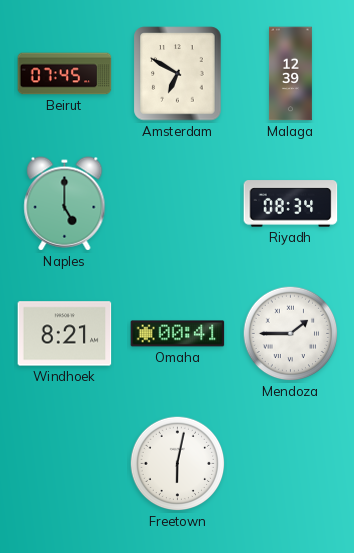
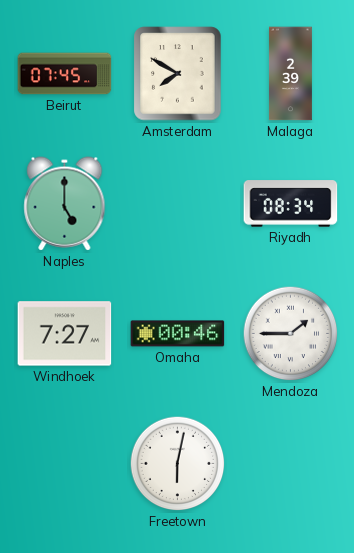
Amsterdam: 6:50 -> 7:50 (178, 74)
Malaga: 12:39 -> 2:39 (290, 74)
Windhoek: 8:21 -> 7:27 (65, 334)
Omaha: 00:41 -> 00:46 (178, 334)
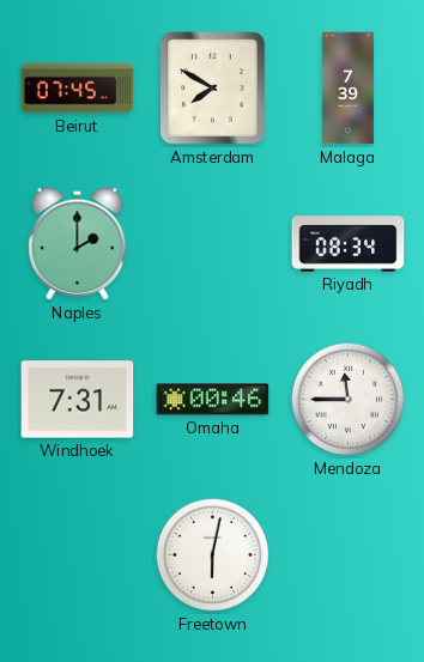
Malaga: 2:39 -> 7:39 (347, 89)
Naples: 5:00 -> 2:00 (78, 244)
Windhoek: 7:27 -> 7:31 (78, 400)
Mendoza: 1:45 -> 11:45 (349, 400)
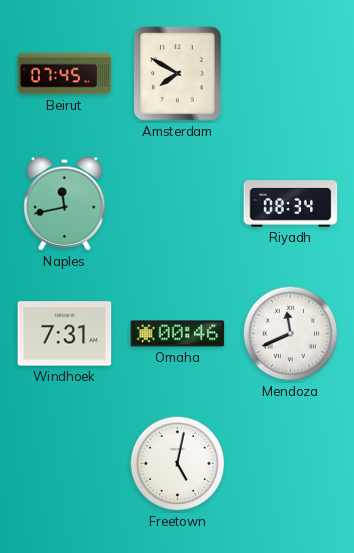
Malaga: 7:39 -> none (347, 89)
Naples: 2:00 -> 11:43 (65, 204)
Mendoza: 11:45 -> 11:41 (291, 334)
Freetown: 6:02 -> 5:02 (178, 464)
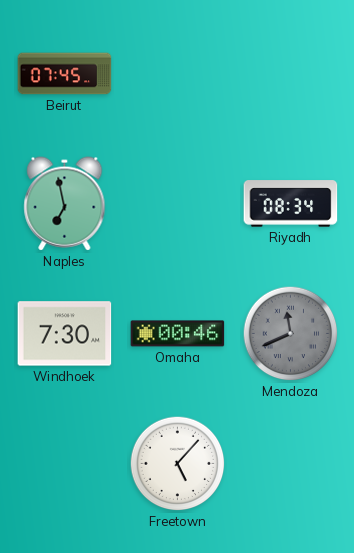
Amsterdam: 7:50 -> none (178, 74)
Naples: 11:43 -> 6:58 (65, 204)
Windhoek: 7:31 -> 7:30 (65, 334)
Mendoza dial: white -> grey (291, 334)
Freetown: 5:02 -> 5:07 (178, 464)
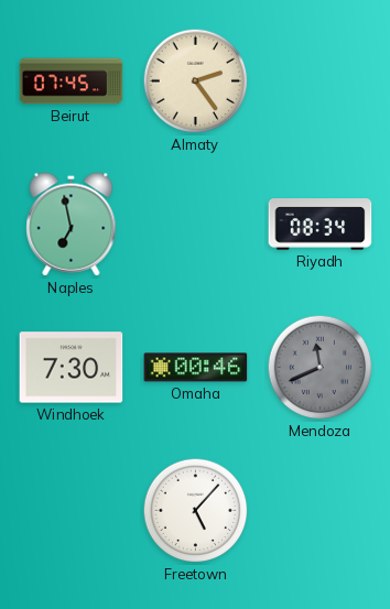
Almaty: none -> 2:24 (196, 81)
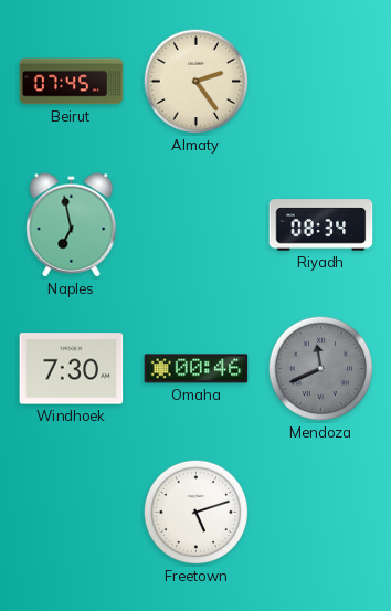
Freetown: 5:07 -> 5:12 (197, 513)
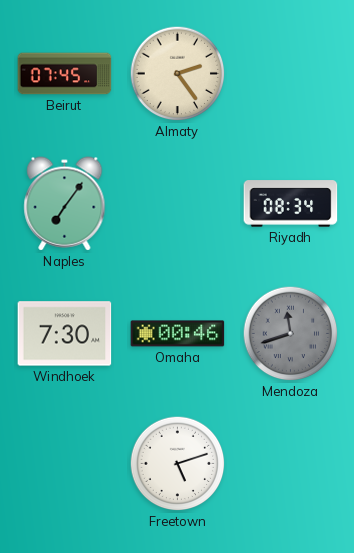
Naples: 6:58 -> 7:06 (65, 204)
Mendoza: 11:41 -> 11:42 (291, 334)
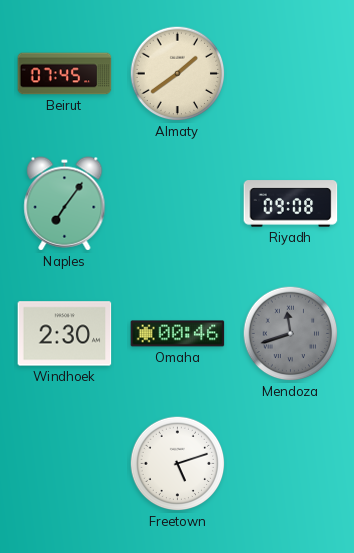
Almaty: 2:24 -> 1:39 (178, 74)
Riyadh: 08:34 -> 09:08 (291, 204)
Windhoek: 7:30 -> 2:30 (65, 334)
